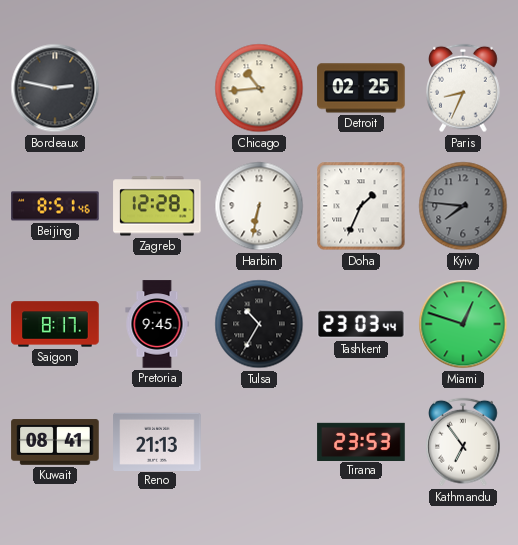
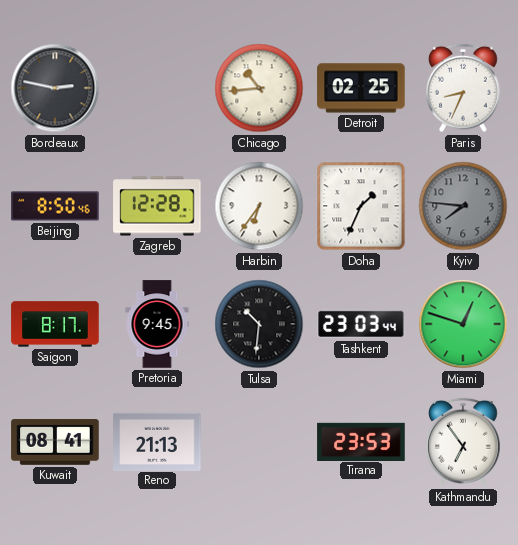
Beijing: 8:51 -> 8:50 (55, 206)
Harbin: 6:32 -> 6:36 (259, 206)
Tulsa: 10:35 -> 10:31 (259, 324)
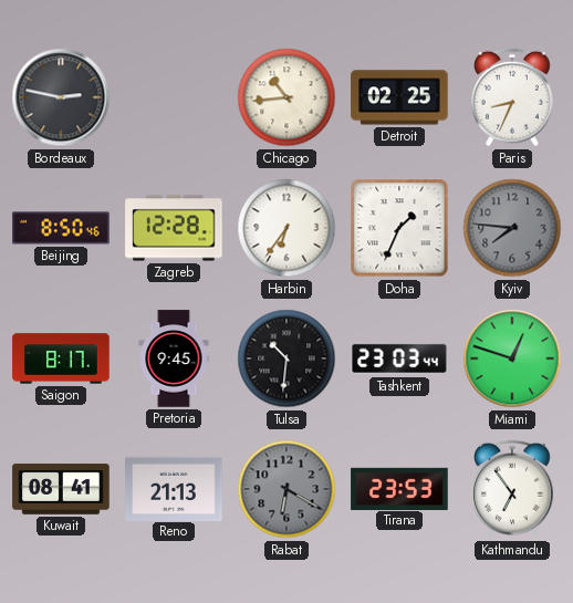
Rabat: none -> 6:20 (286, 489)
